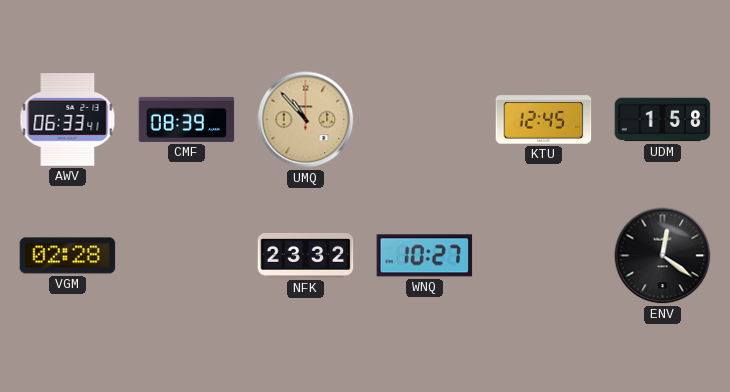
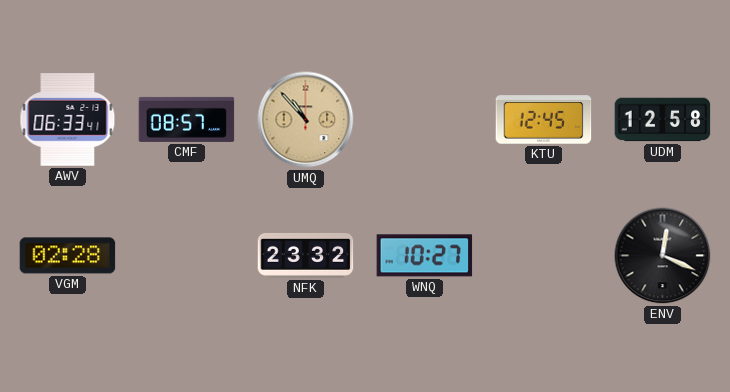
CMF: 08:39 -> 08:57 (187, 119)
UDM: 1:58 -> 12:58 (663, 120)
ENV: 12:21 -> 12:19 (663, 256)
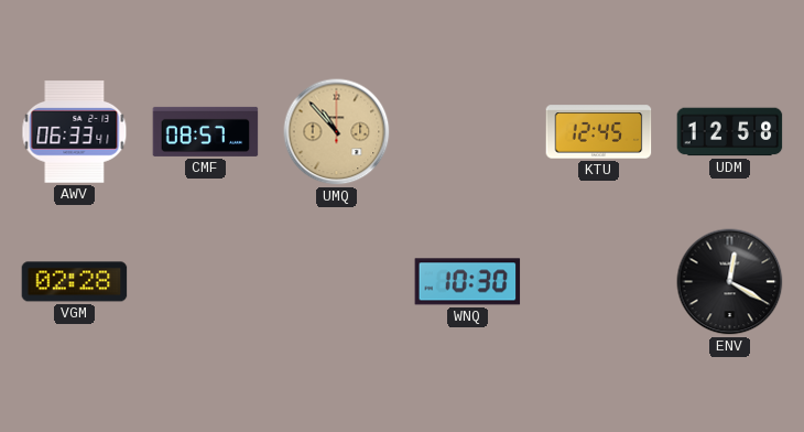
NFK: 23:32 -> none (306, 256)
WNQ: 10:27 -> 10:30 (468, 282)
ENV: 12:19 -> 12:20 (730, 282)
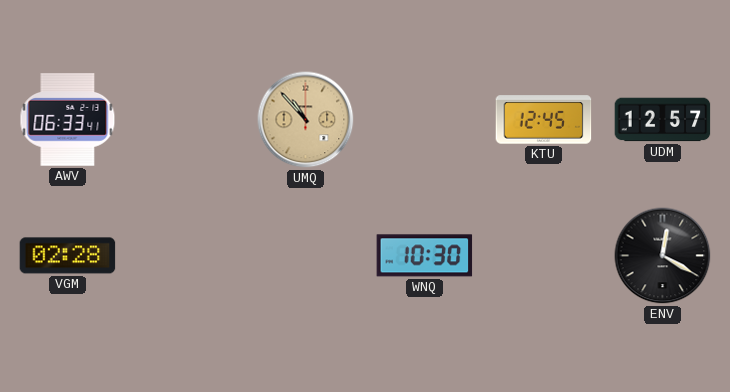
CMF: 08:57 -> none (206, 131)
UDM: 12:58 -> 12:57 (663, 120)
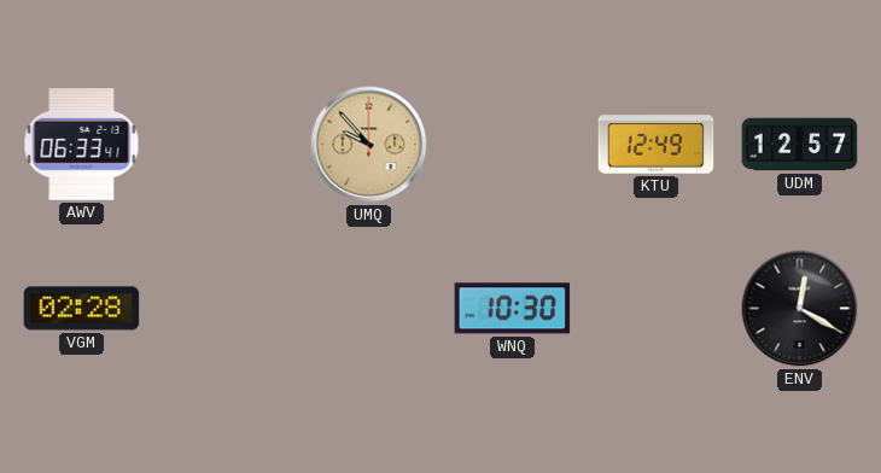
UMQ: 10:53 -> 9:53 (369, 145)
KTU: 12:45 -> 12:49 (657, 145)
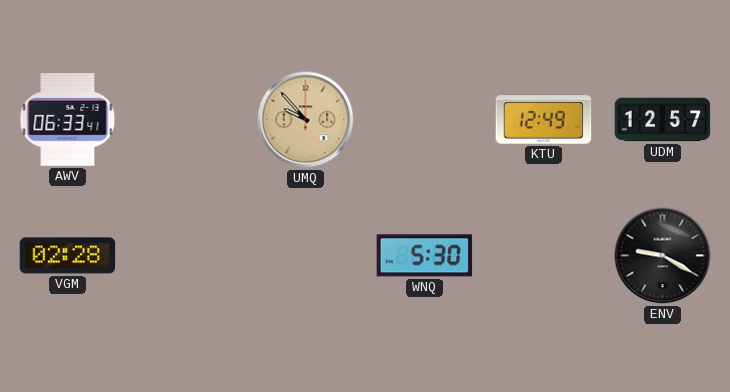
WNQ: 10:30 -> 5:30 (425, 256)
ENV: 12:20 -> 9:20 (663, 256)
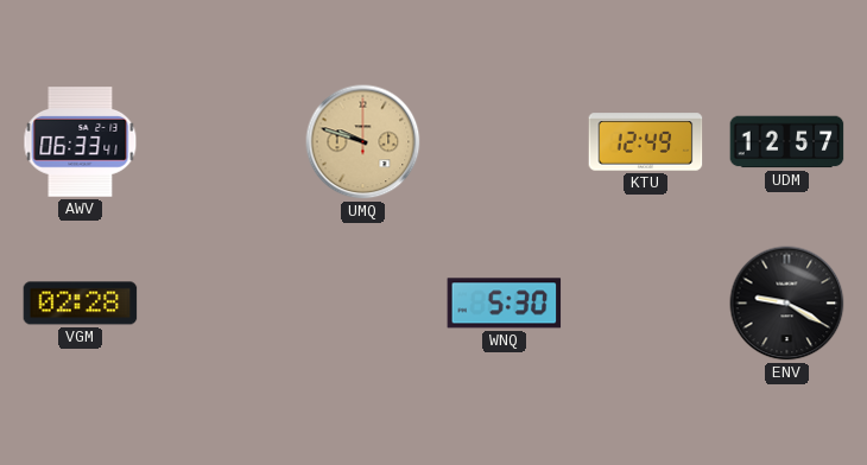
UMQ: 9:53 -> 9:48 (363, 142)
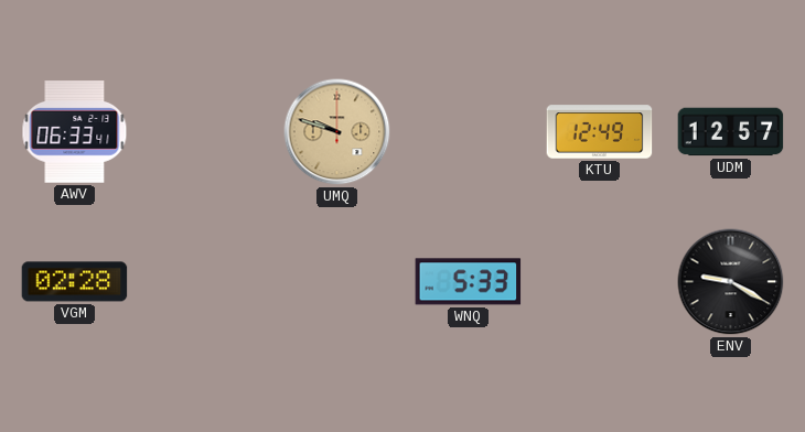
WNQ: 5:30 -> 5:33 (469, 282)
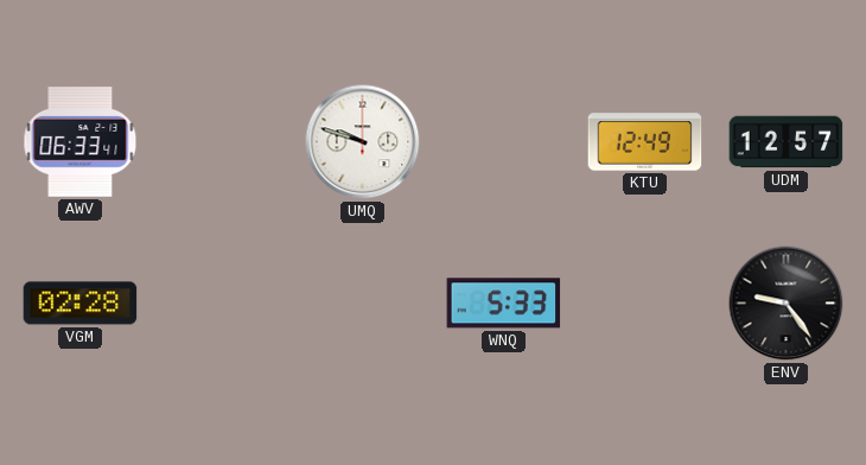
UMQ dial: champagne -> white (363, 142)
ENV: 9:20 -> 9:24 (787, 304)
